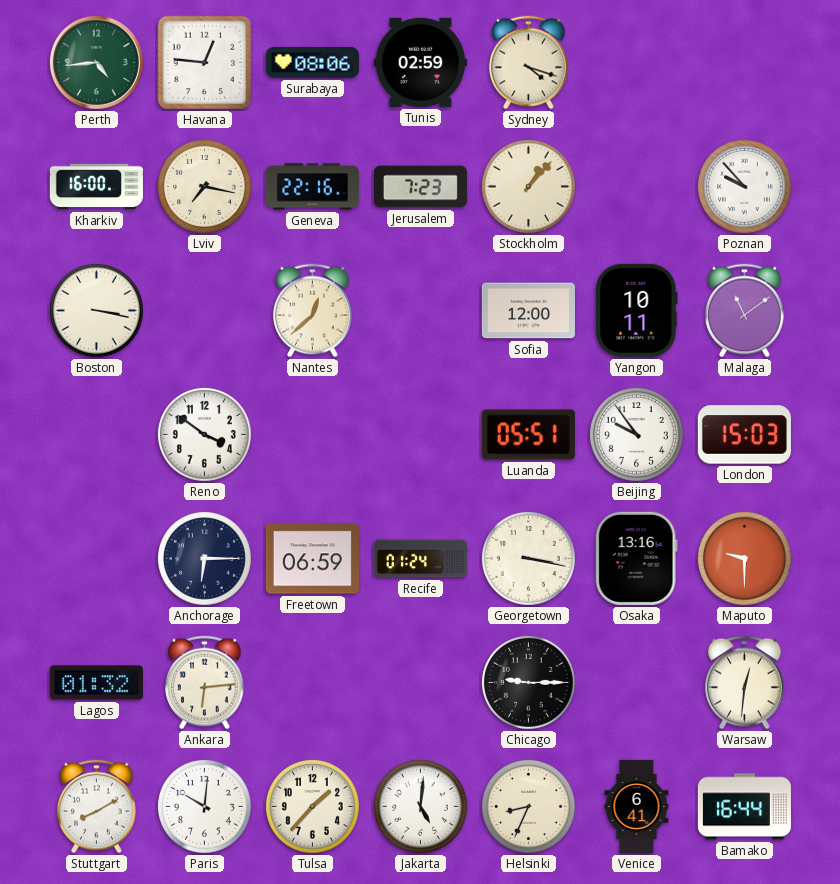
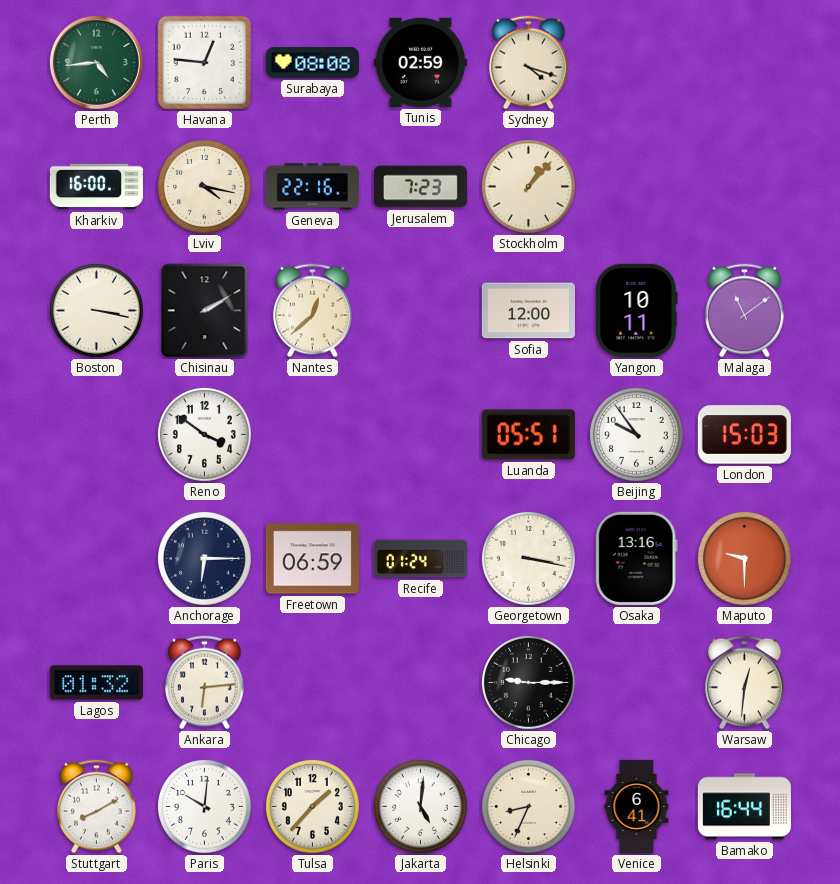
Surabaya: 08:06 -> 08:08 (312, 62)
Lviv: 7:17 -> 4:17 (204, 186)
Poznan: 9:53 -> none (744, 186)
Chisinau: none -> 2:10 (205, 311)
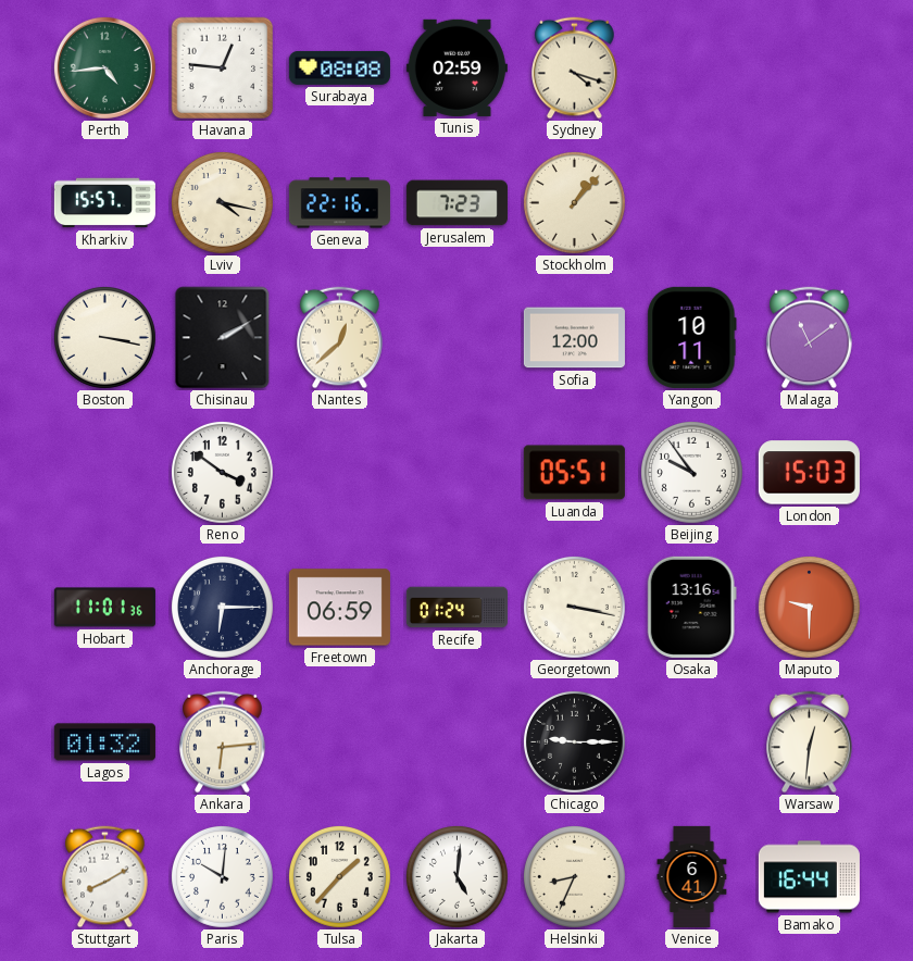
Kharkiv: 16:00 -> 15:57 (104, 203)
Hobart: none -> 11:01 (104, 608)
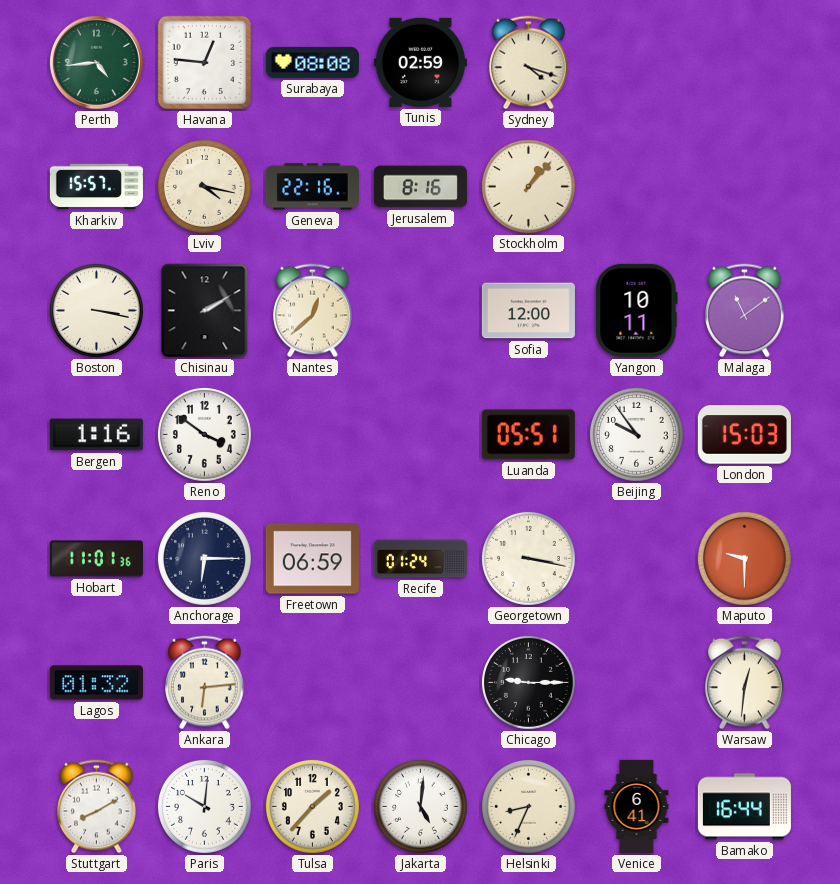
Jerusalem: 7:23 -> 8:16 (420, 187)
Bergen: none -> 1:16 (96, 435)
Osaka: 13:16 -> none (691, 607)
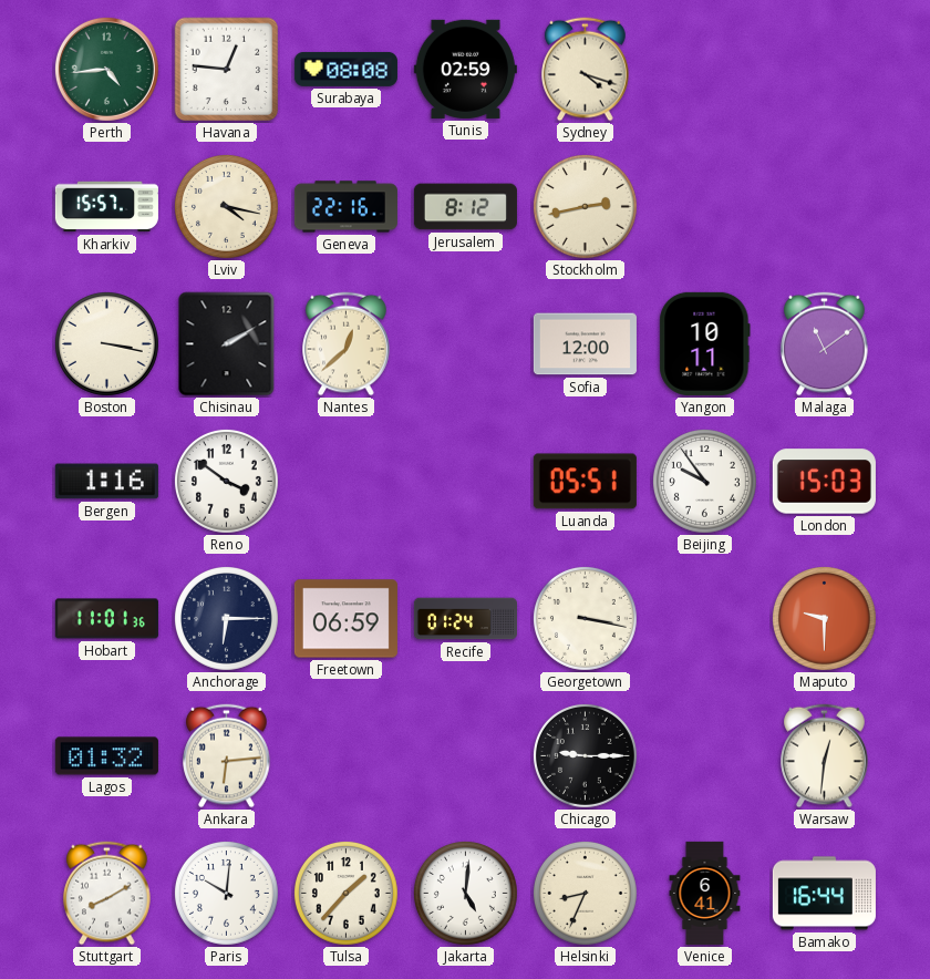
Jerusalem: 8:16 -> 8:12 (465, 207)
Stockholm: 1:07 -> 2:43 (585, 206)
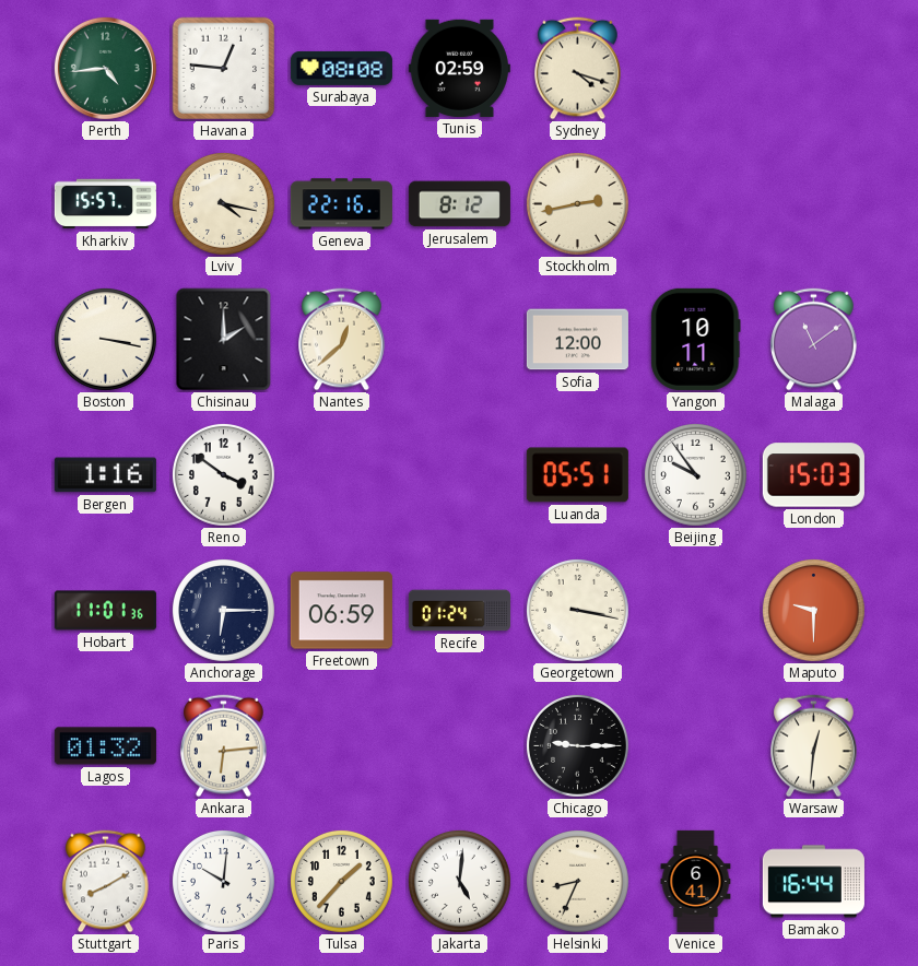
Chisinau: 2:10 -> 2:00 (224, 340)
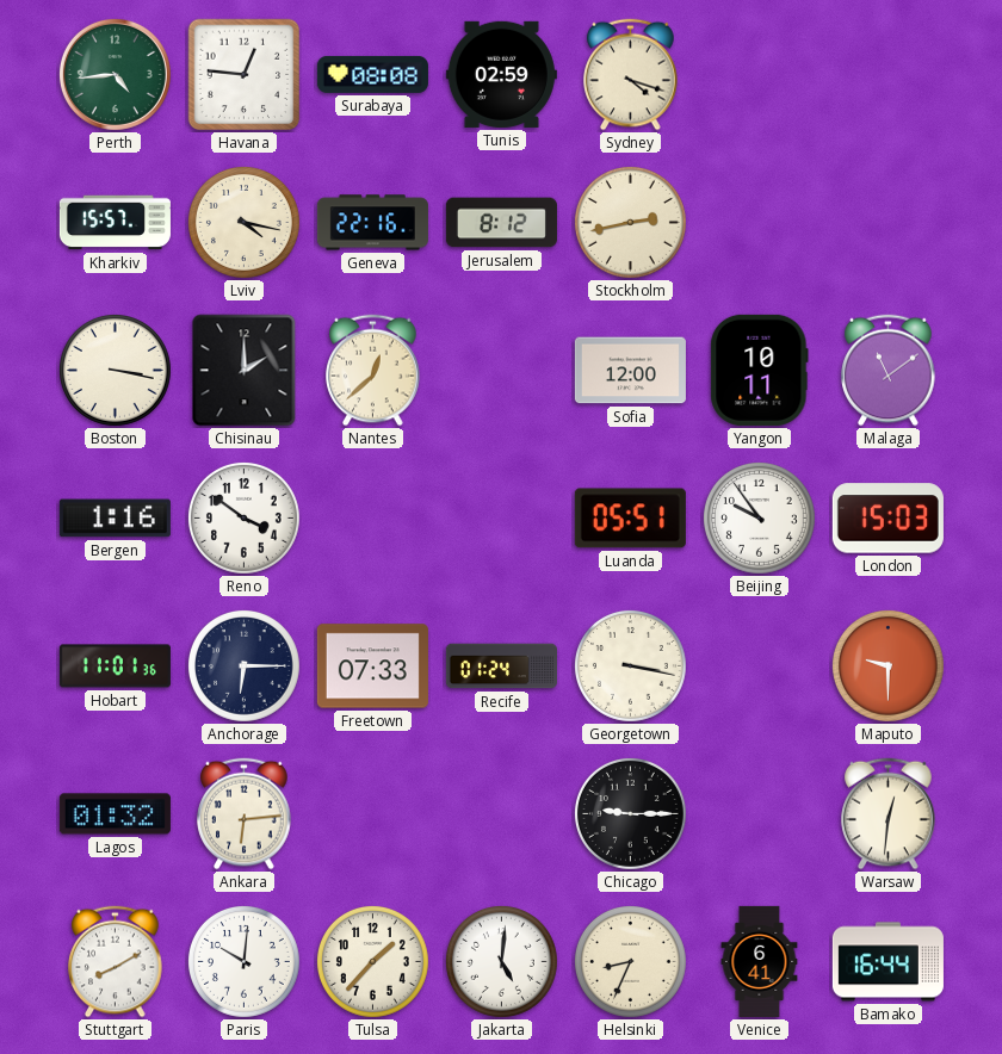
Freetown: 06:59 -> 07:33 (372, 666)
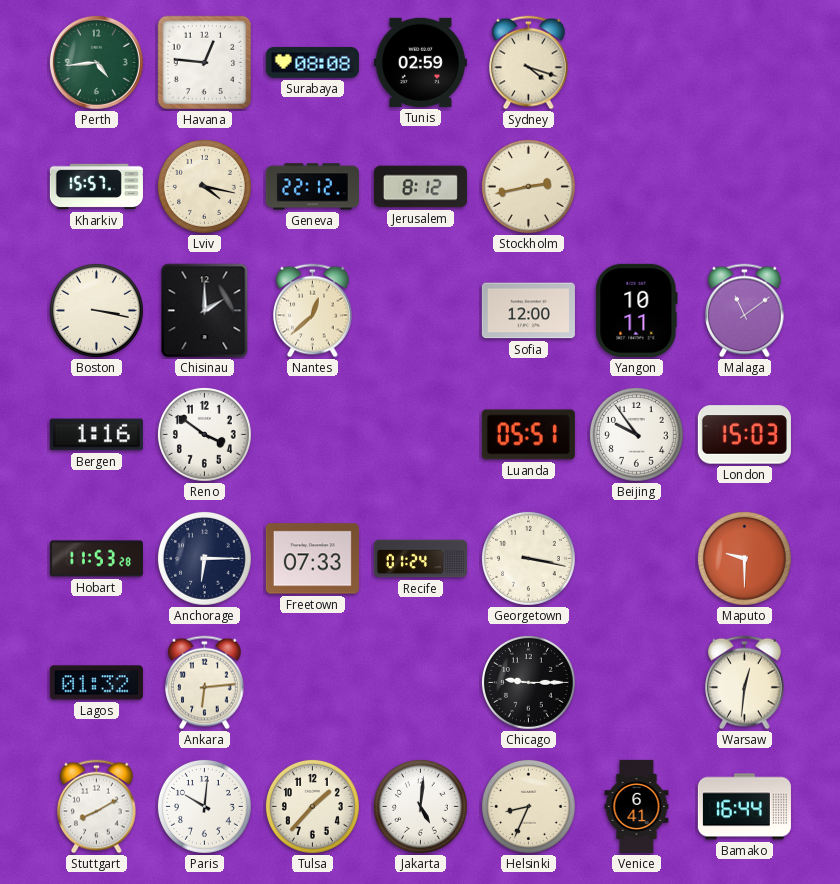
Geneva: 22:16 -> 22:12 (312, 187)
Hobart: 11:01 -> 11:53 (96, 559)
